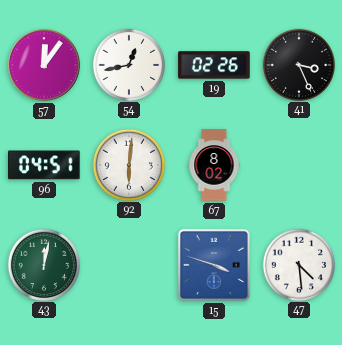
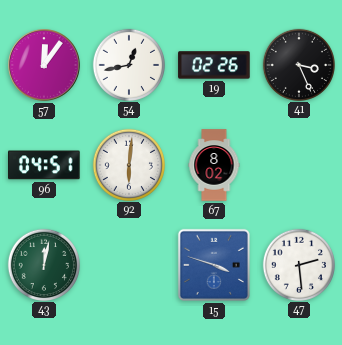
47: 4:29 -> 2:29 (298, 264)
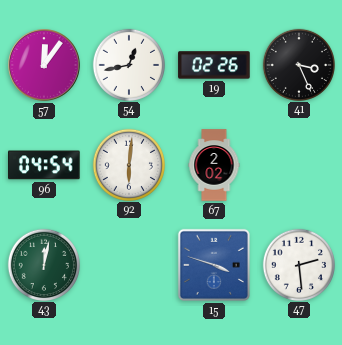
96: 04:51 -> 04:54 (44, 165)
67: 8:02 -> 2:02 (214, 165)
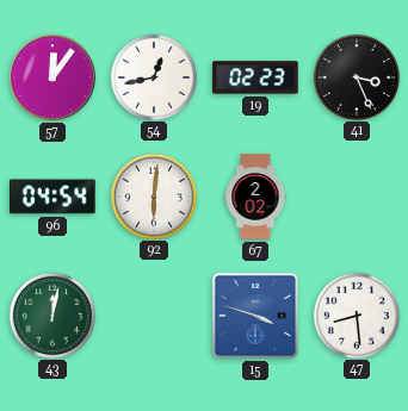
19: 02:26 -> 02:23 (255, 77)
47: 2:29 -> 8:29 (356, 315)
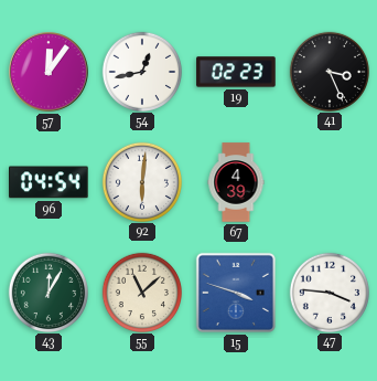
67: 2:02 -> 4:39 (236, 182)
43: 12:02 -> 12:05 (47, 292)
55: none -> 11:08 (141, 292)
47: 8:29 -> 3:46 (328, 292)
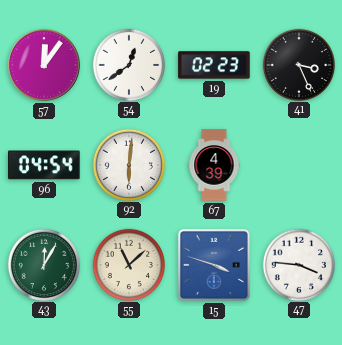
54: 12:43 -> 12:39 (128, 64)
